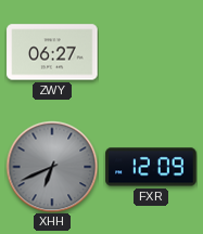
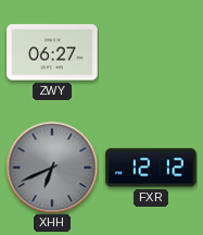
FXR: 12:09 -> 12:12 (151, 168)
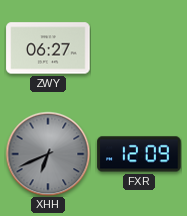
FXR: 12:12 -> 12:09 (139, 154)
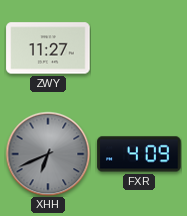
ZWY: 06:27 -> 11:27 (48, 48)
FXR: 12:09 -> 4:09 (139, 154)
